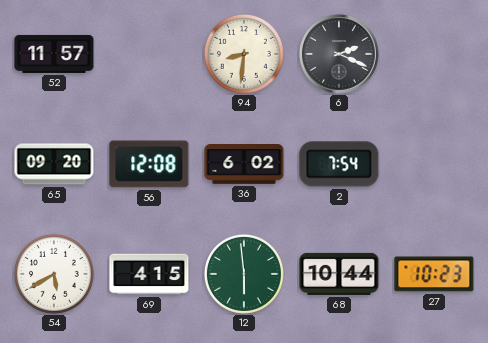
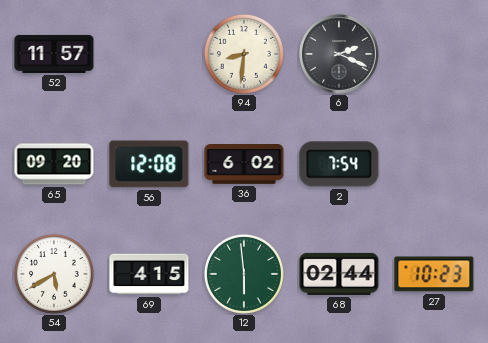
68: 10:44 -> 02:44 (339, 274)
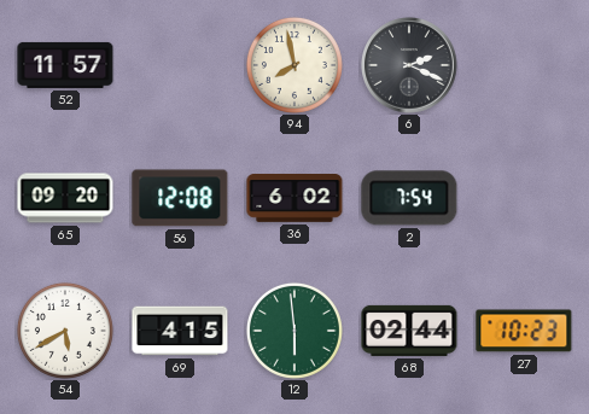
94: 8:31 -> 7:58 (294, 65)
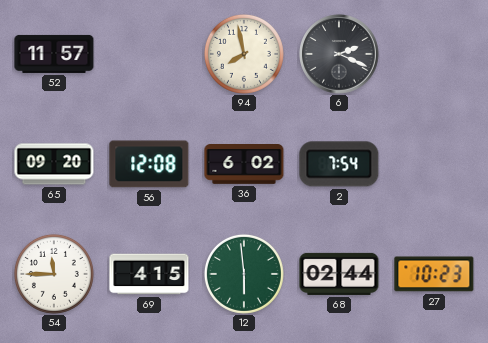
54: 5:40 -> 11:45 (54, 274)
